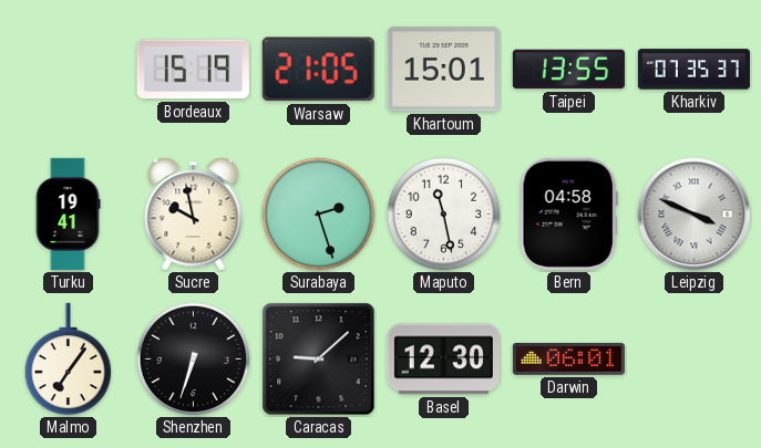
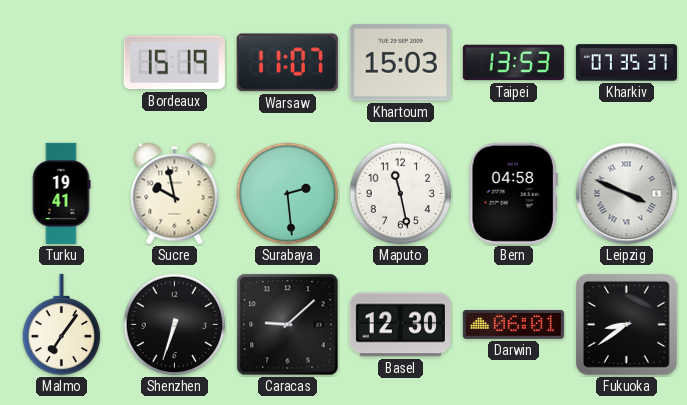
Warsaw: 21:05 -> 11:07 (287, 63)
Khartoum: 15:01 -> 15:03 (400, 63)
Taipei: 13:55 -> 13:53 (513, 63)
Surabaya: 2:27 -> 2:29 (288, 194)
Fukuoka: none -> 8:39 (626, 324)
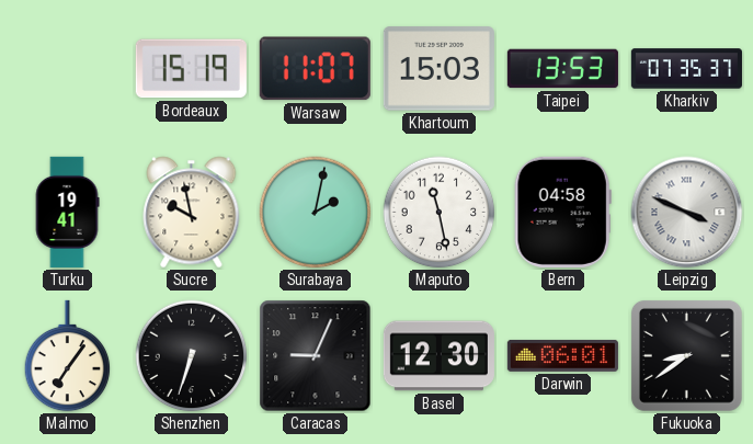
Surabaya: 2:29 -> 2:02 (316, 213)
Caracas: 9:08 -> 9:04 (316, 356)
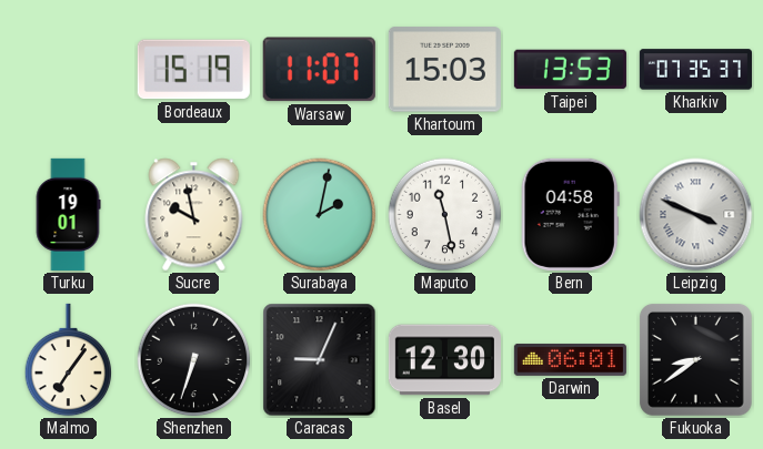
Turku: 19:41 -> 19:01 (68, 214)
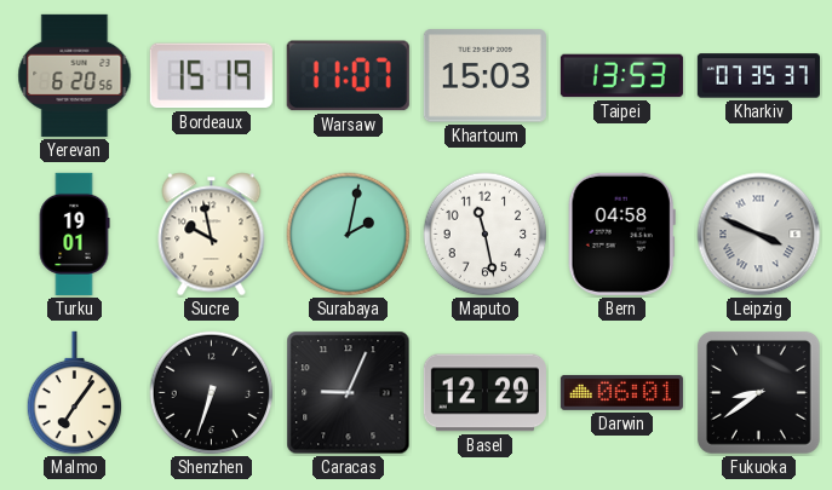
Yerevan: none -> 6:20 (75, 75)
Basel: 12:30 -> 12:29 (484, 393)
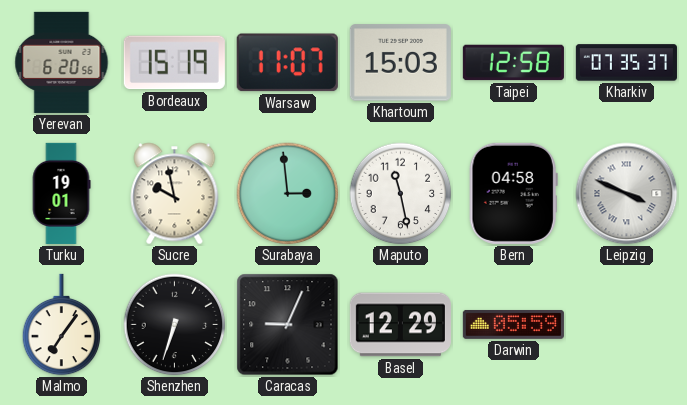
Taipei: 13:53 -> 12:58 (513, 63)
Surabaya: 2:02 -> 2:59 (288, 194)
Darwin: 06:01 -> 05:59 (513, 324)
Fukuoka: 8:39 -> none (758, 392)
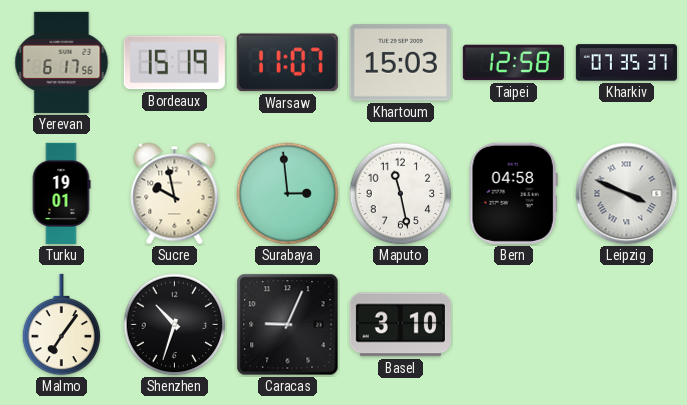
Yerevan: 6:20 -> 6:17 (62, 62)
Shenzhen: 6:33 -> 10:33 (175, 325)
Basel: 12:29 -> 3:10 (400, 325)
Darwin: 05:59 -> none (513, 324)
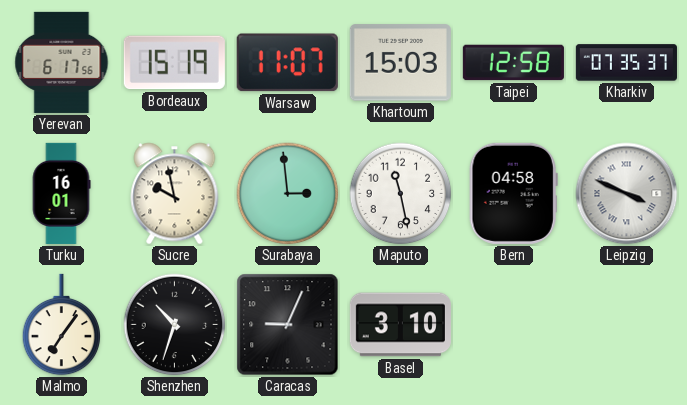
Turku: 19:01 -> 16:01 (61, 193)
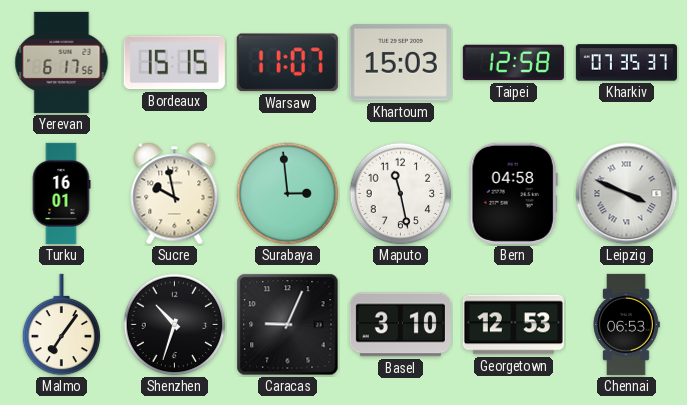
Bordeaux: 15:19 -> 15:15 (174, 63)
Georgetown: none -> 12:53 (513, 325)
Chennai: none -> 06:53 (626, 324)
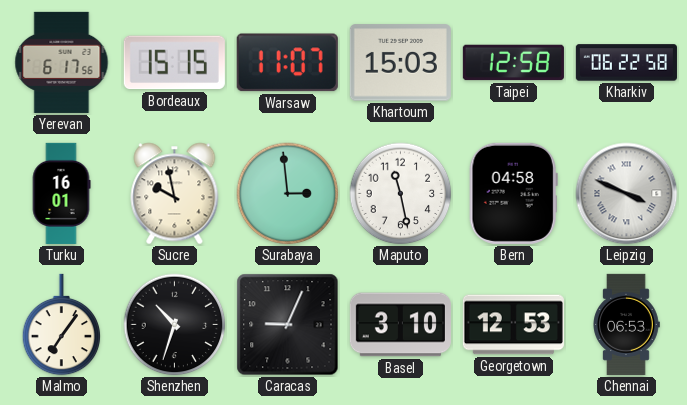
Kharkiv: 07:35 -> 06:22 (626, 63)
